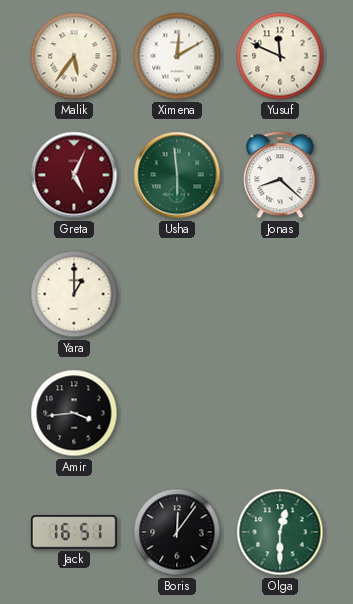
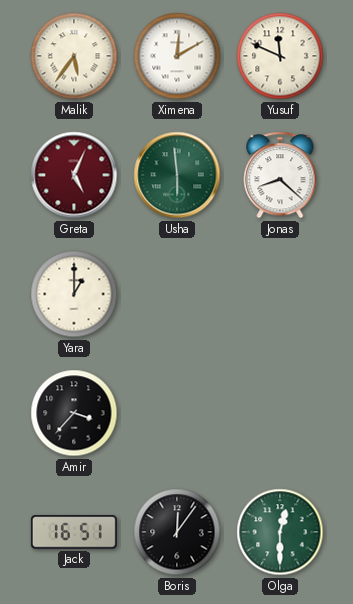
Amir: 3:44 -> 3:37 (74, 413)
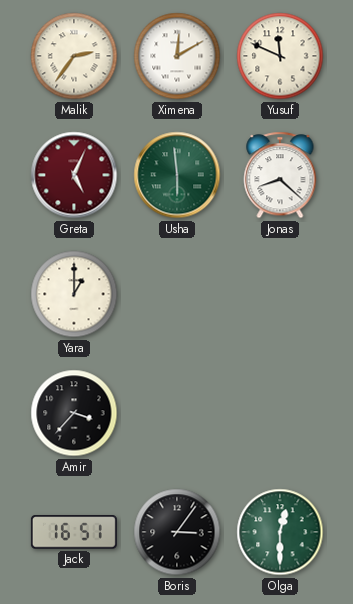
Malik: 5:36 -> 2:36 (74, 56)
Boris: 12:06 -> 3:06 (177, 532)
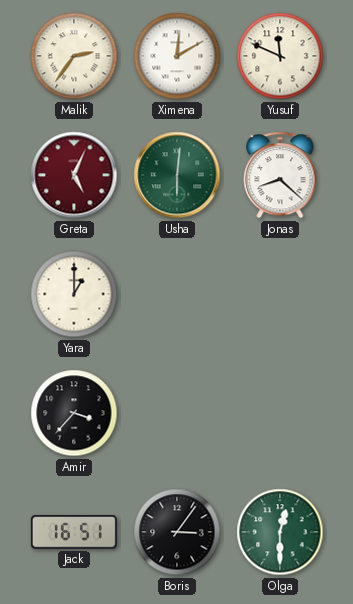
Usha: 5:59 -> 6:01 (177, 175)
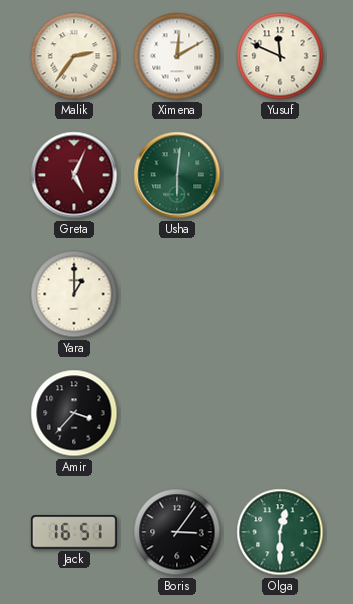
Jonas: 8:22 -> none (280, 175)
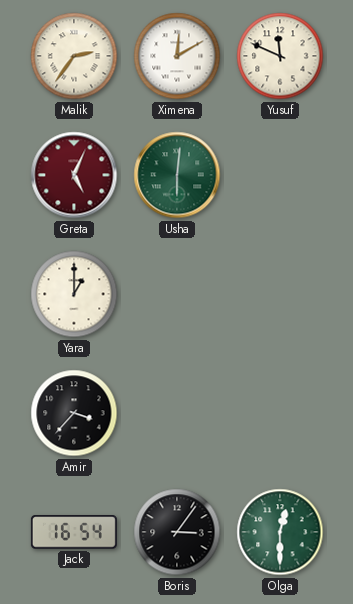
Jack: 16:51 -> 16:54 (74, 532)
